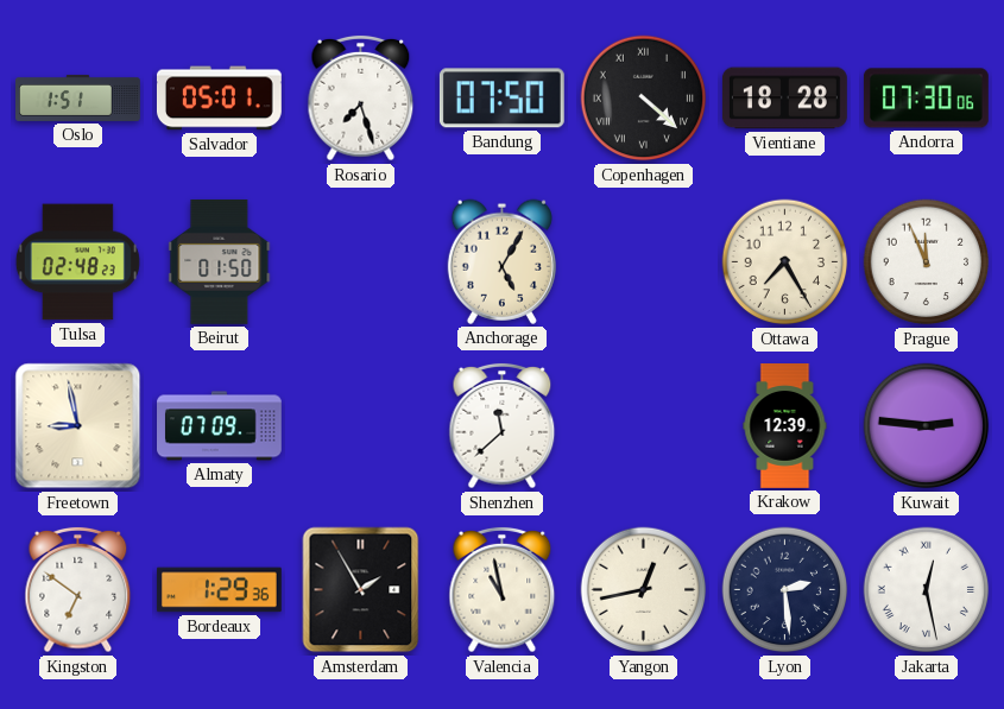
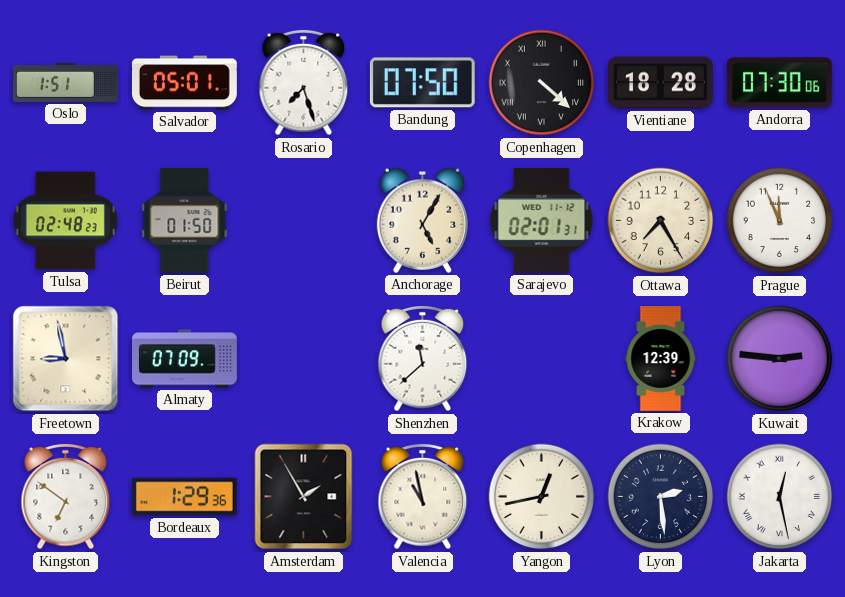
Sarajevo: none -> 02:01 (542, 220)
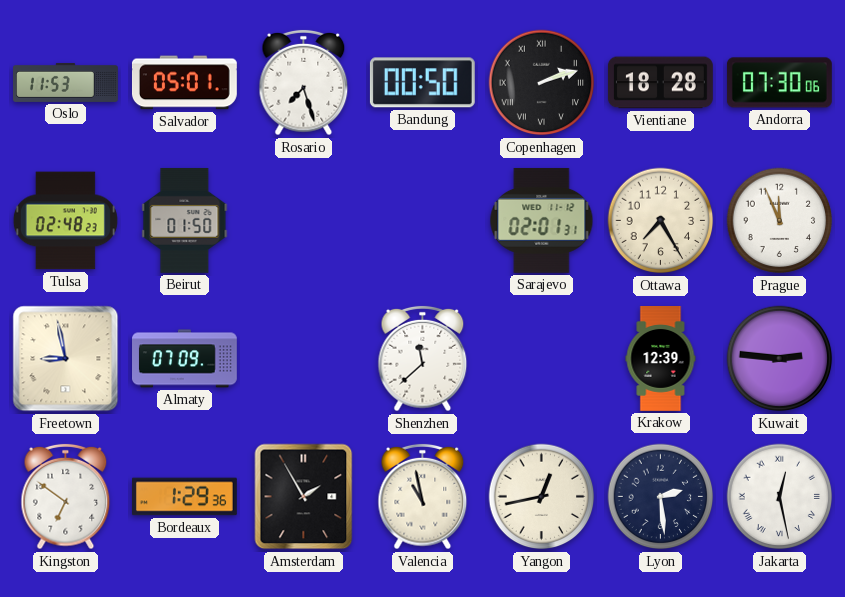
Oslo: 1:51 -> 11:53 (66, 82)
Bandung: 07:50 -> 00:50 (422, 83)
Copenhagen: 4:22 -> 2:12 (542, 83)
Anchorage: 5:05 -> none (422, 220)
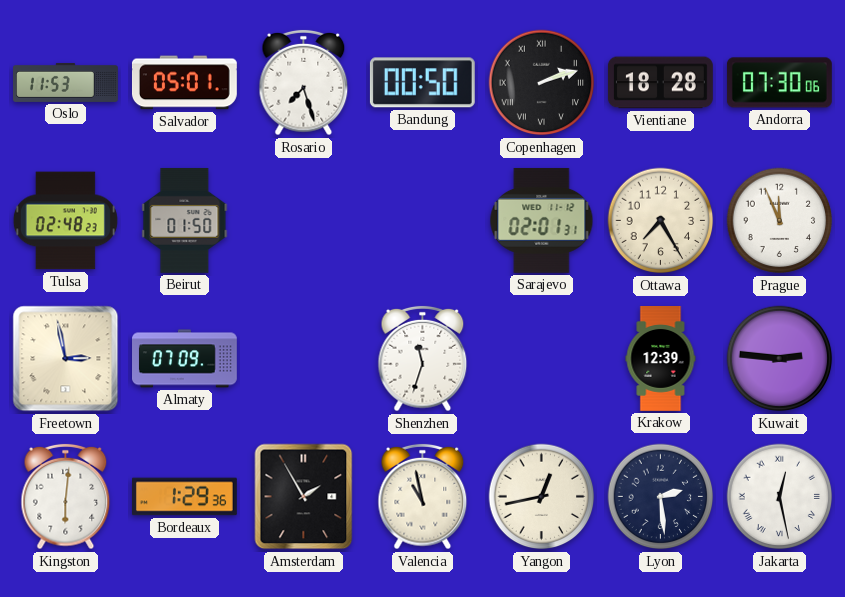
Freetown: 8:58 -> 2:58 (66, 359)
Shenzhen: 11:38 -> 11:33 (423, 359)
Kingston: 6:51 -> 6:01 (66, 497)
